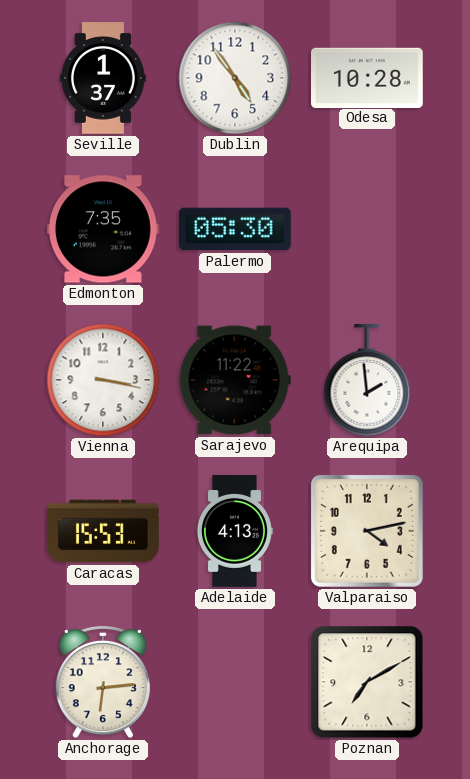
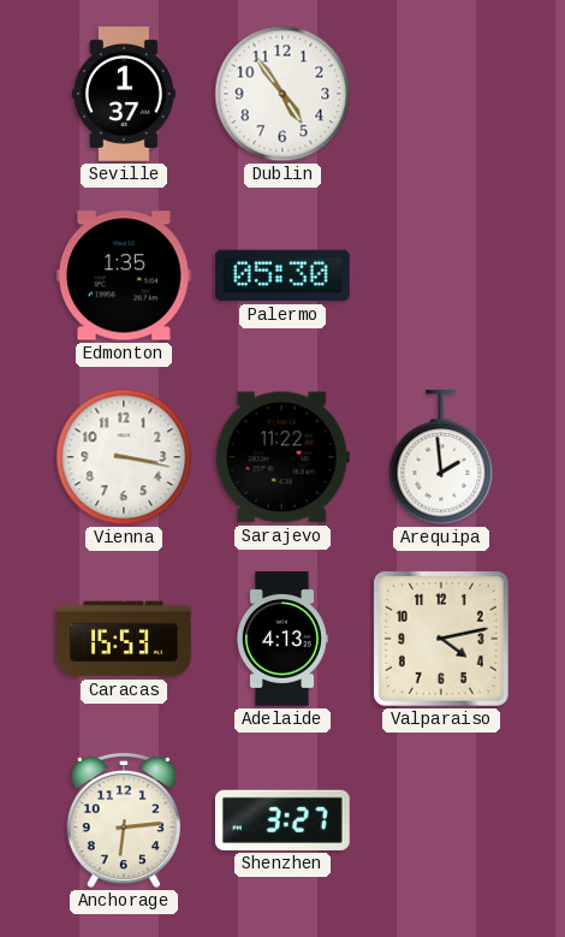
Odesa: 10:28 -> none (368, 77)
Edmonton: 7:35 -> 1:35 (124, 275)
Shenzhen: none -> 3:27 (282, 820)
Poznan: 7:10 -> none (367, 682)
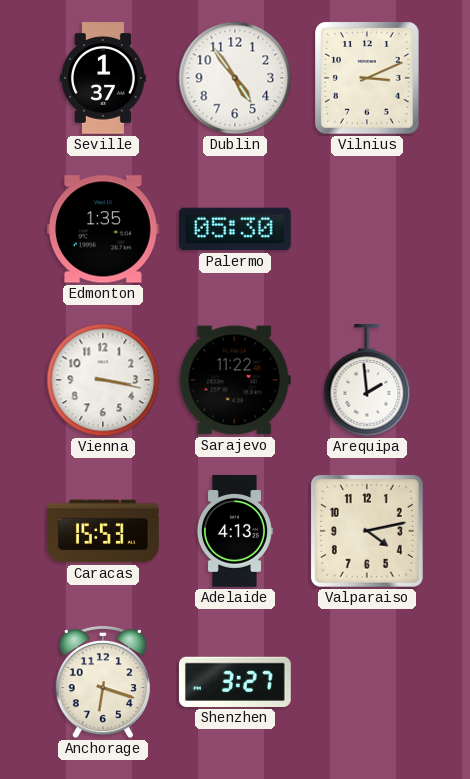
Vilnius: none -> 3:11 (367, 78)
Anchorage: 6:14 -> 6:18 (103, 682)
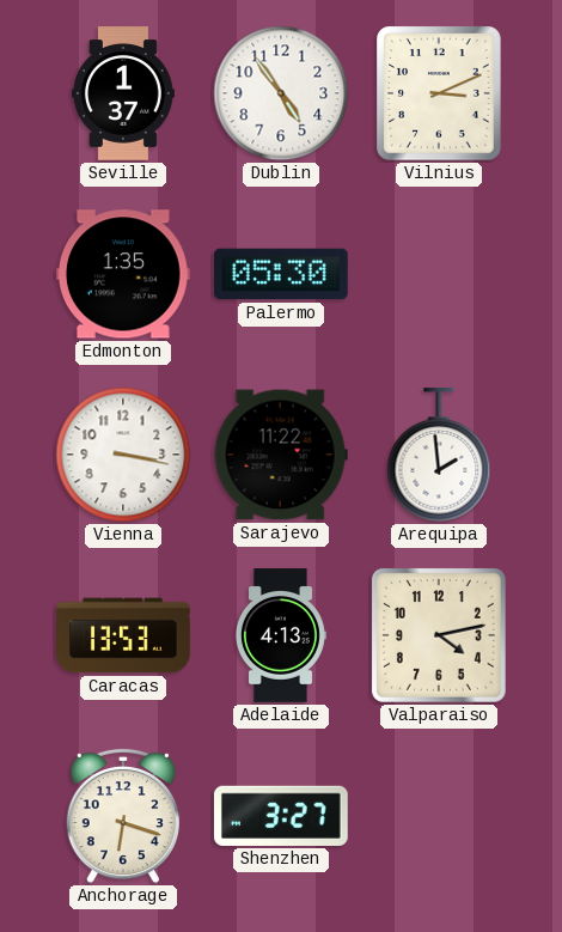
Caracas: 15:53 -> 13:53 (124, 635)
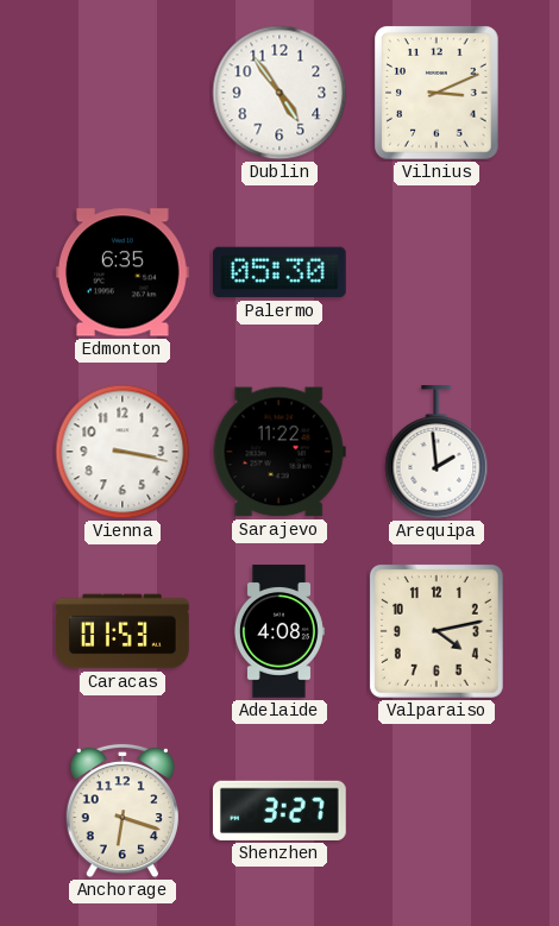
Seville: 1:37 -> none (124, 93)
Edmonton: 1:35 -> 6:35 (123, 272)
Caracas: 13:53 -> 01:53 (124, 631)
Adelaide: 4:13 -> 4:08 (278, 631)
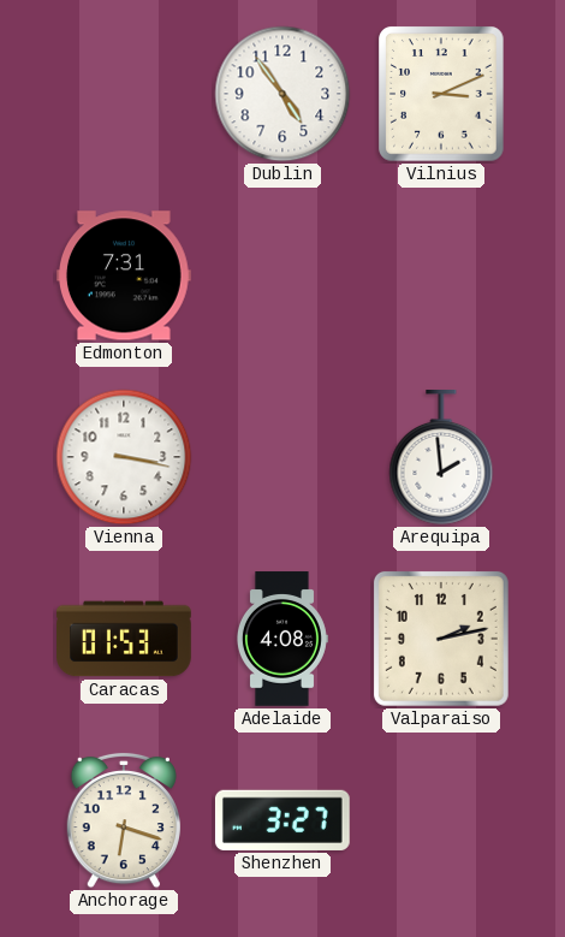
Edmonton: 6:35 -> 7:31 (124, 275)
Palermo: 05:30 -> none (279, 272)
Sarajevo: 11:22 -> none (279, 452)
Valparaiso: 4:13 -> 2:13 (441, 639)
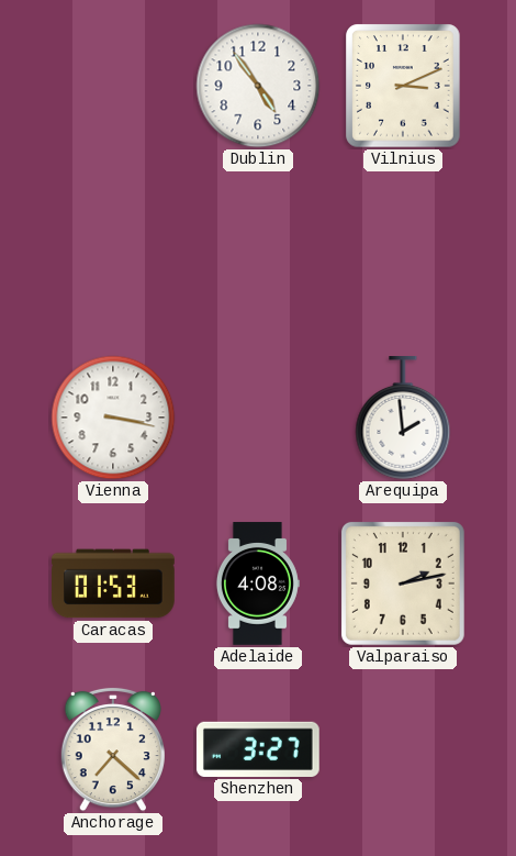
Edmonton: 7:31 -> none (124, 275)
Anchorage: 6:18 -> 7:22 (113, 749)
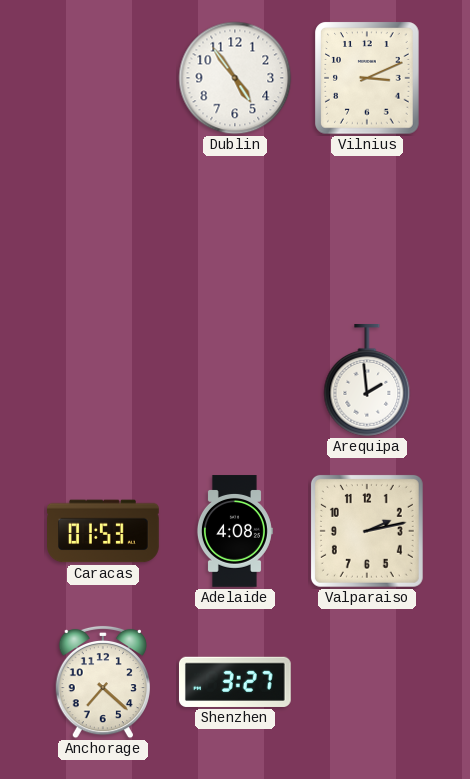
Vienna: 3:17 -> none (113, 418)
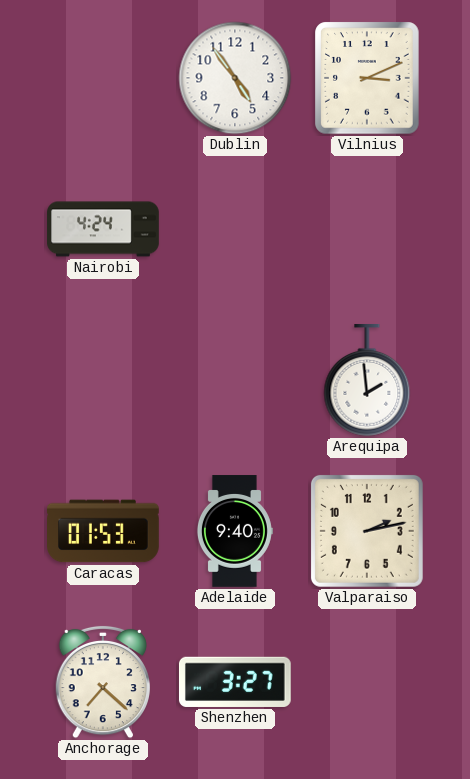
Nairobi: none -> 4:24 (103, 229)
Adelaide: 4:08 -> 9:40 (234, 531)
